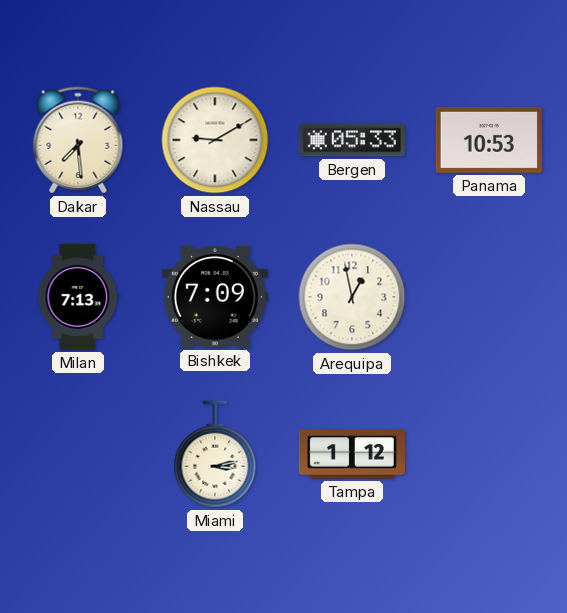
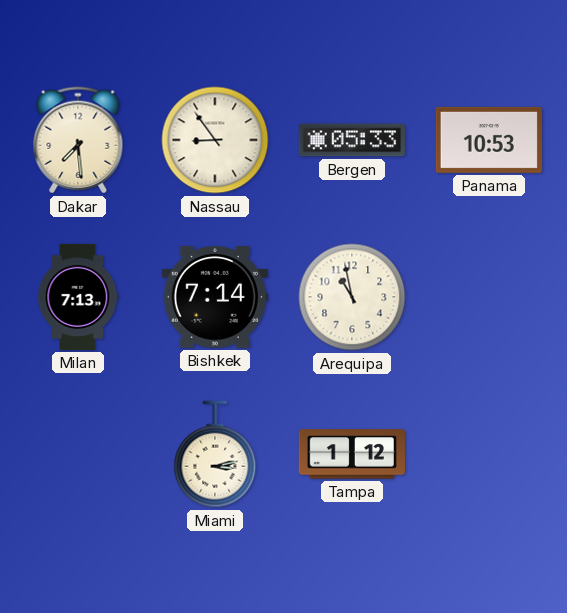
Nassau: 9:10 -> 8:54 (215, 140)
Bishkek: 7:09 -> 7:14 (215, 297)
Arequipa: 12:58 -> 10:58 (352, 297)
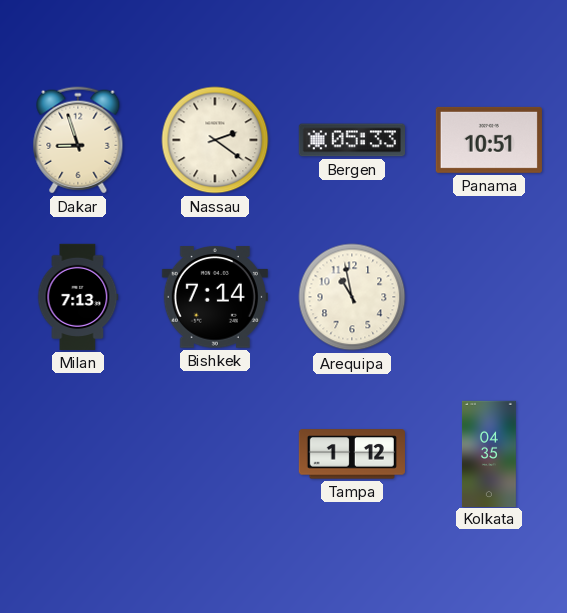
Dakar: 7:29 -> 8:57 (78, 140)
Nassau: 8:54 -> 2:21 (215, 140)
Panama: 10:53 -> 10:51 (489, 140)
Miami: 3:13 -> none (215, 454)
Kolkata: none -> 04:35 (489, 453)
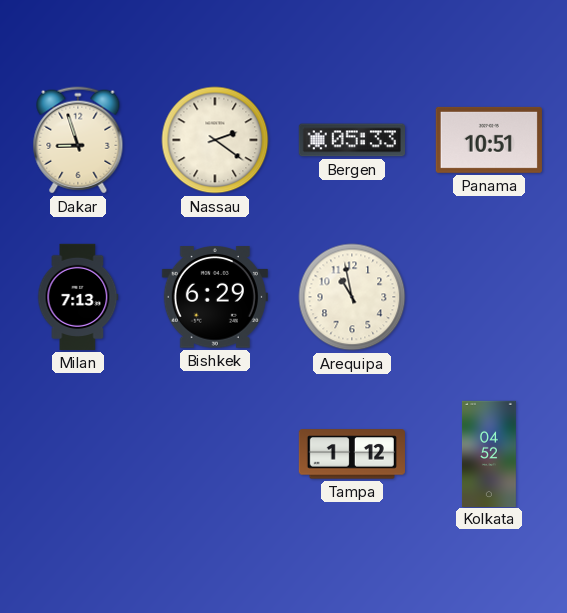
Bishkek: 7:14 -> 6:29 (215, 297)
Kolkata: 04:35 -> 04:52 (489, 453)
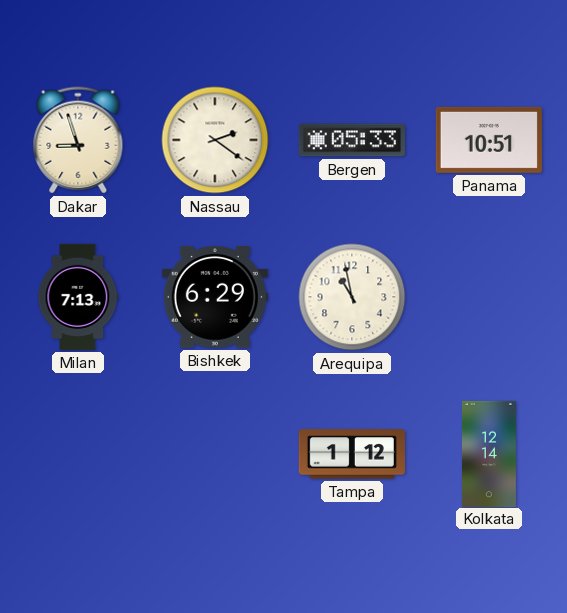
Kolkata: 04:52 -> 12:14 (489, 453)
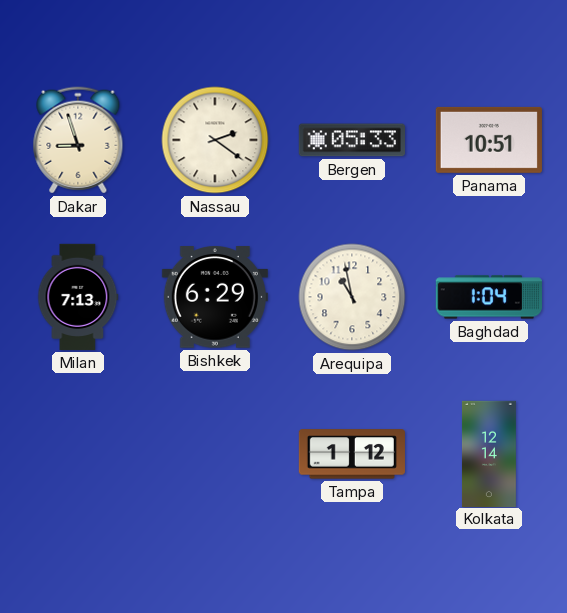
Baghdad: none -> 1:04 (489, 297)
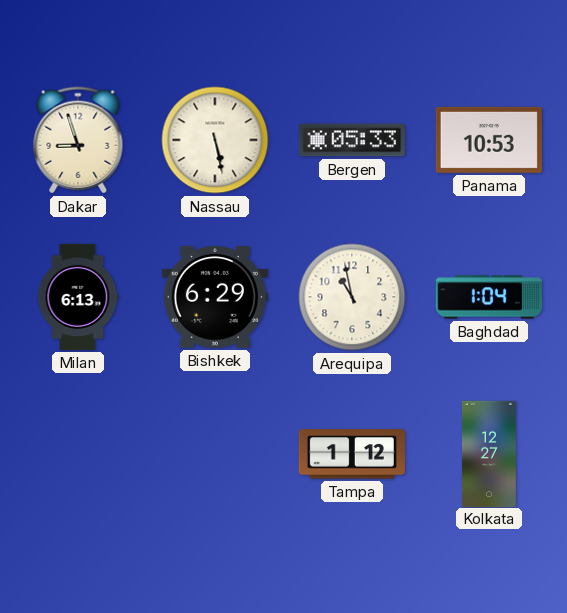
Nassau: 2:21 -> 5:28 (215, 140)
Panama: 10:51 -> 10:53 (489, 140)
Milan: 7:13 -> 6:13 (78, 297)
Kolkata: 12:14 -> 12:27 (489, 453)
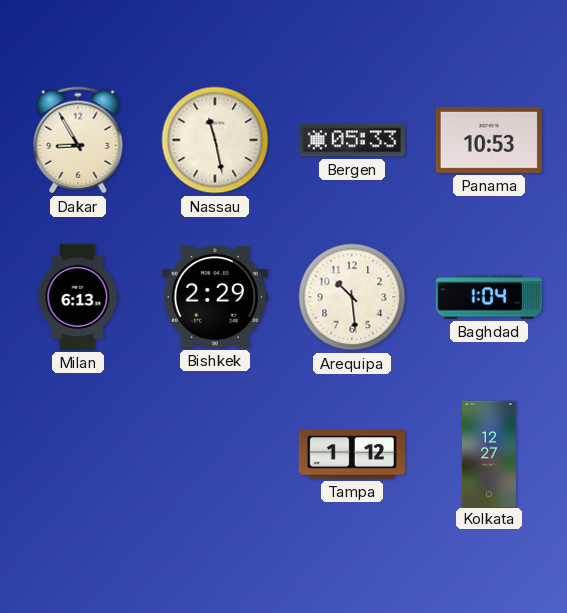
Dakar: 8:57 -> 8:55 (78, 140)
Nassau: 5:28 -> 11:28 (215, 140)
Bishkek: 6:29 -> 2:29 (215, 297)
Arequipa: 10:58 -> 10:29 (352, 297)
